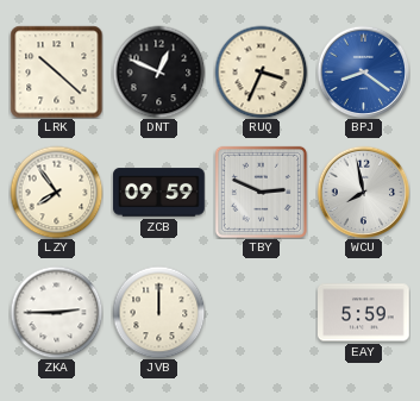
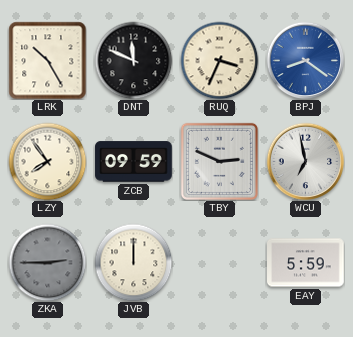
LRK: 10:22 -> 10:25 (47, 60)
DNT: 12:49 -> 11:49 (133, 60)
WCU: 7:58 -> 6:58 (305, 161)
ZKA dial: white -> grey (47, 262)
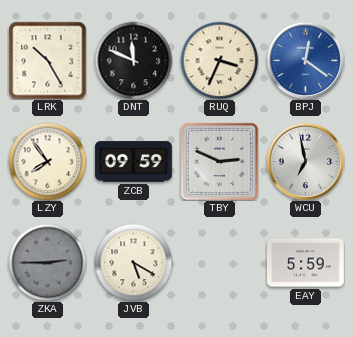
BPJ: 8:21 -> 12:21 (305, 60)
JVB: 12:00 -> 5:20 (133, 262)
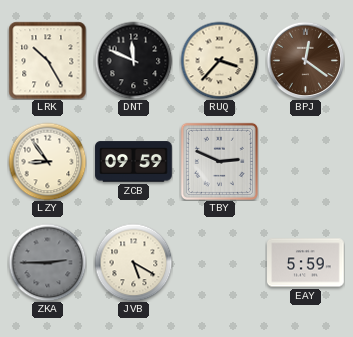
RUQ: 3:34 -> 3:37 (219, 60)
BPJ dial: blue -> brown (305, 60)
LZY: 7:54 -> 8:54 (47, 161)
WCU: 6:58 -> none (305, 161)
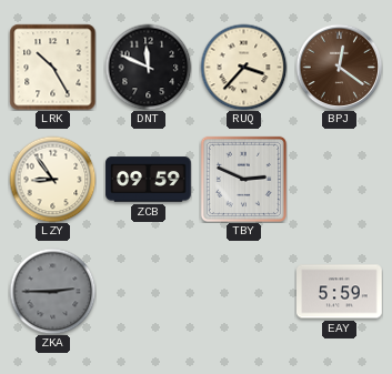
JVB: 5:20 -> none (133, 262)
